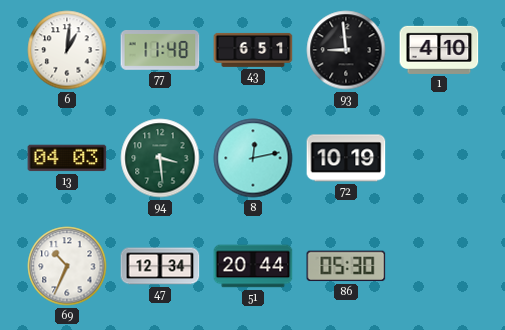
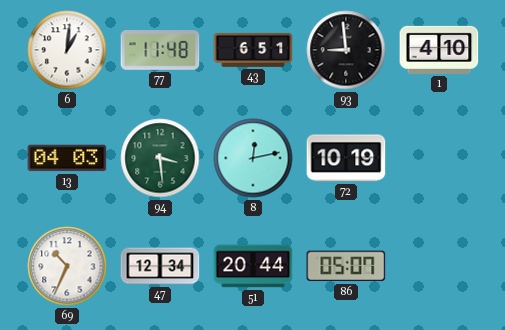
86: 05:30 -> 05:07 (346, 266)
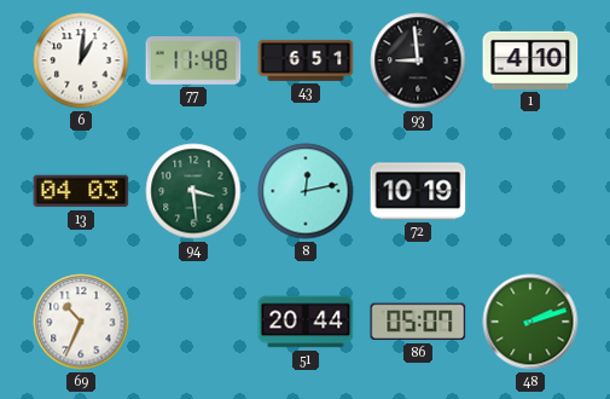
47: 12:34 -> none (160, 266)
48: none -> 2:12 (530, 322)
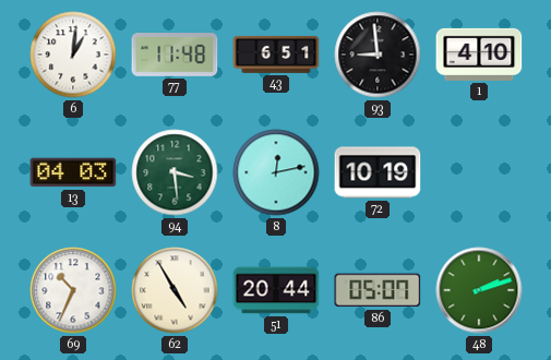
62: none -> 4:55 (175, 290)
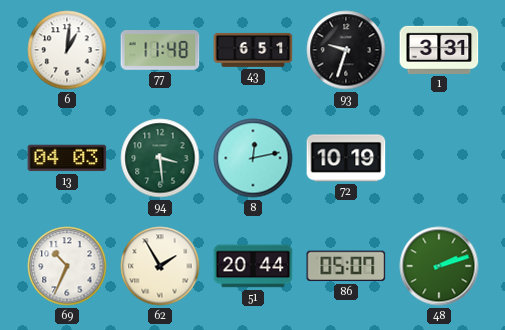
93: 8:59 -> 9:33 (346, 50)
1: 4:10 -> 3:31 (439, 50)
62: 4:55 -> 1:55 (160, 266)
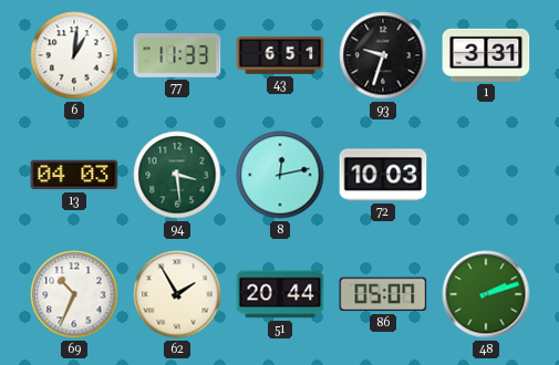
77: 11:48 -> 11:33 (177, 56)
72: 10:19 -> 10:03 (383, 175)
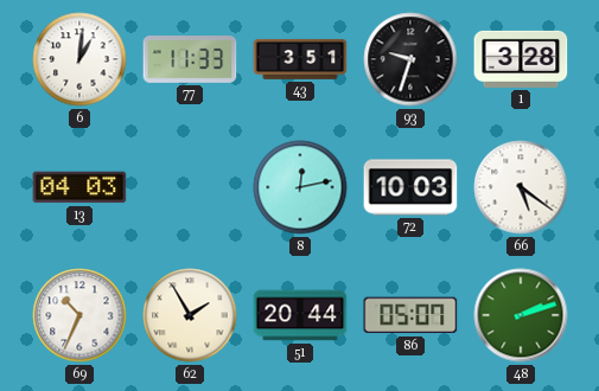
43: 6:51 -> 3:51 (300, 59)
1: 3:31 -> 3:28 (521, 59)
94: 3:29 -> none (177, 175)
66: none -> 5:21 (521, 187)
